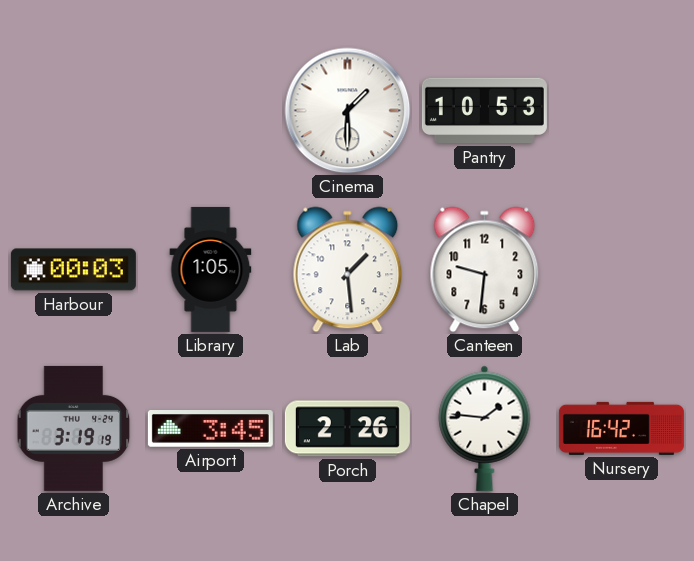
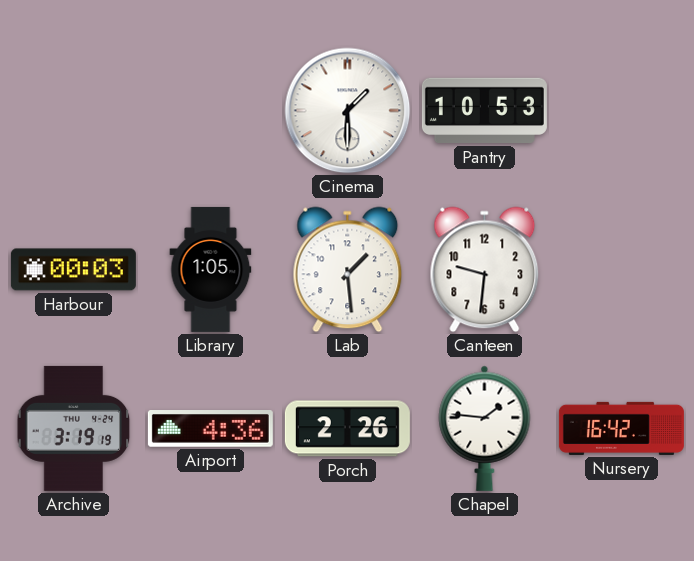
Airport: 3:45 -> 4:36 (210, 429)
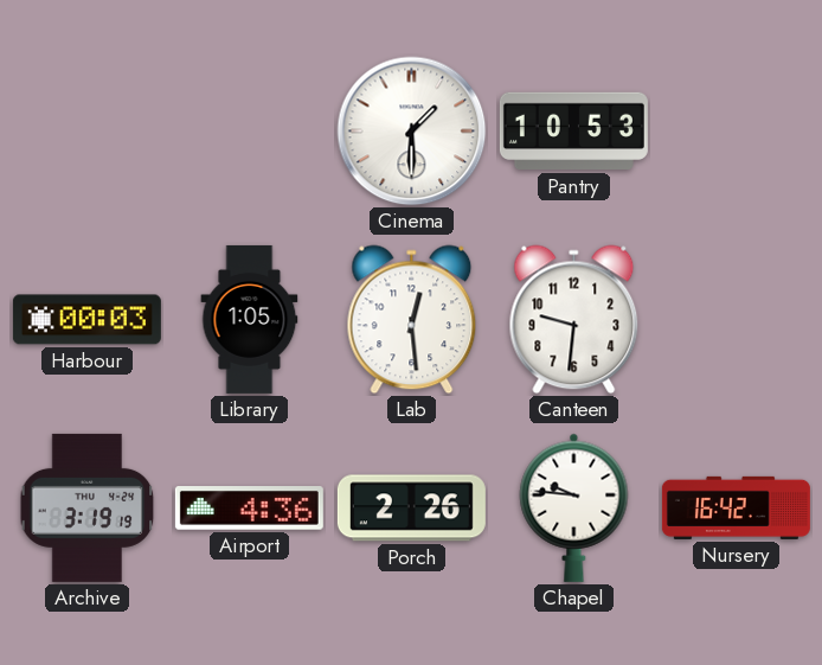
Lab: 1:29 -> 12:29 (412, 320)
Chapel: 1:46 -> 9:46 (574, 507)
